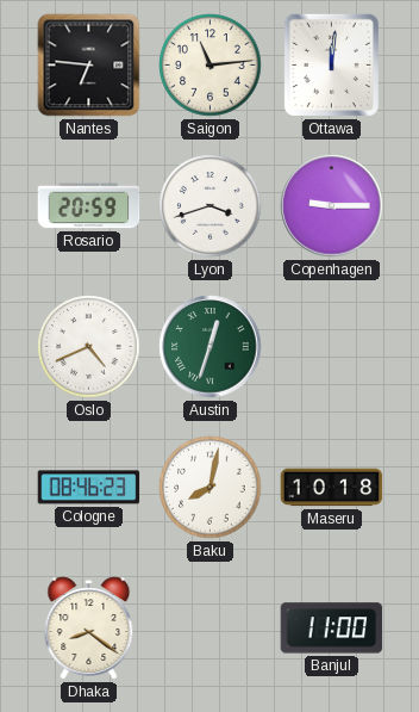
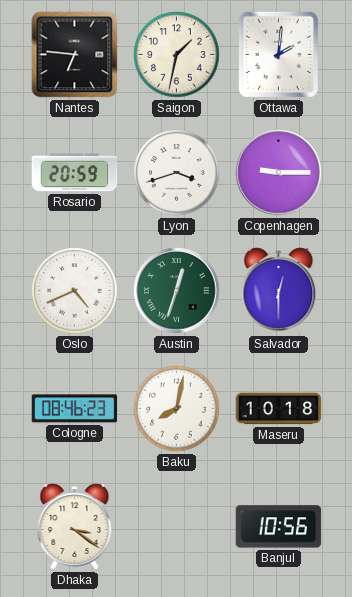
Saigon: 11:14 -> 1:32 (177, 55)
Ottawa: 12:01 -> 2:01 (278, 54)
Salvador: none -> 12:30 (279, 291)
Dhaka: 8:21 -> 3:21 (75, 527)
Banjul: 11:00 -> 10:56 (279, 527)
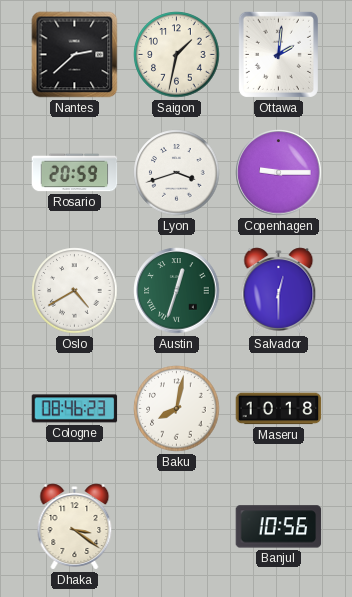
Nantes: 6:46 -> 2:38 (75, 55)
Oslo: 4:41 -> 4:40 (75, 291)
